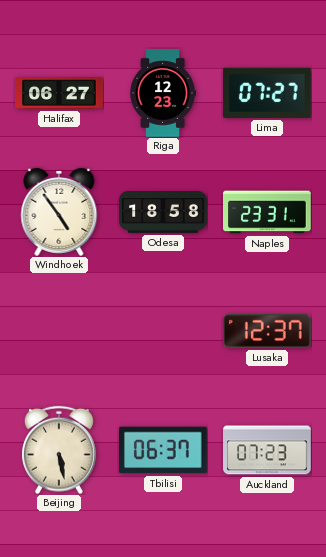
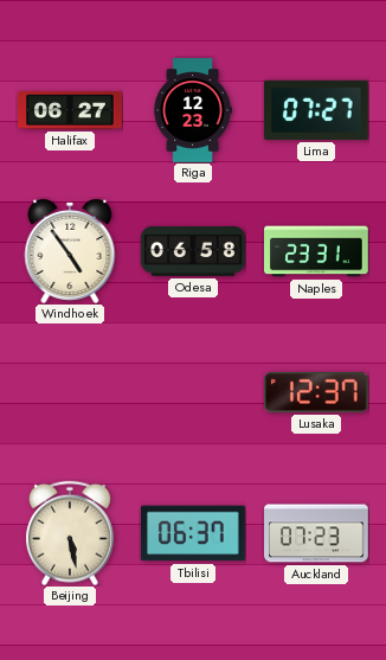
Odesa: 18:58 -> 06:58 (193, 252)
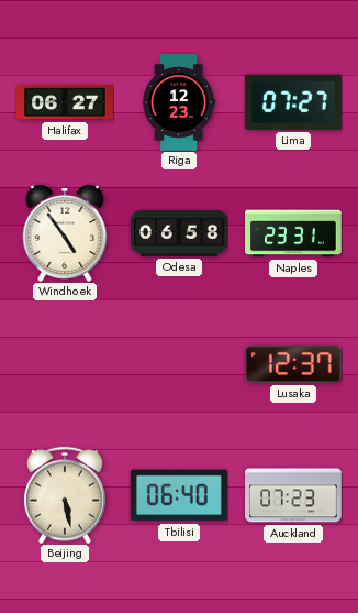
Tbilisi: 06:37 -> 06:40 (179, 495)
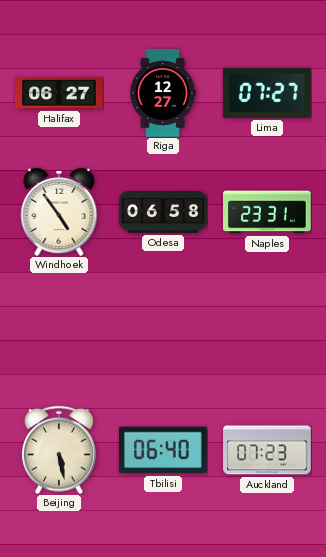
Riga: 12:23 -> 12:27 (163, 93)
Lusaka: 12:37 -> none (294, 364)
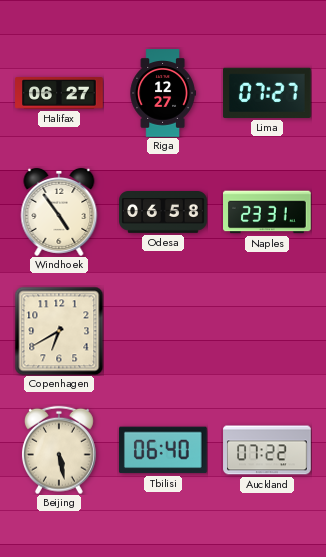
Copenhagen: none -> 6:40 (59, 331)
Auckland: 07:23 -> 07:22 (267, 450)
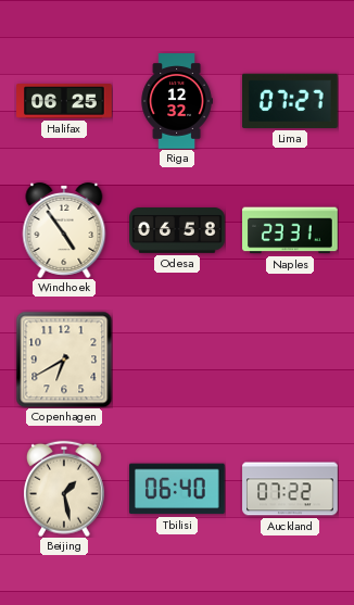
Halifax: 06:27 -> 06:25 (64, 101)
Riga: 12:27 -> 12:32 (177, 101)
Beijing: 5:28 -> 1:28 (64, 489)
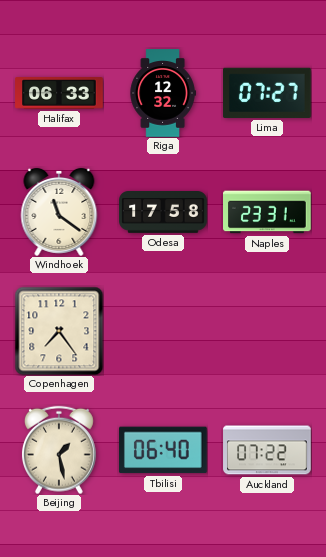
Halifax: 06:25 -> 06:33 (59, 93)
Windhoek: 4:54 -> 11:21 (59, 212)
Odesa: 06:58 -> 17:58 (163, 213)
Copenhagen: 6:40 -> 7:24 (59, 331)
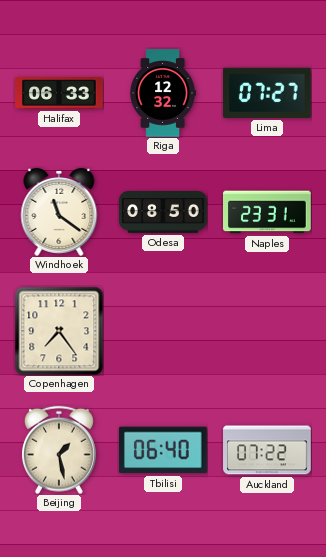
Odesa: 17:58 -> 08:50 (163, 213)
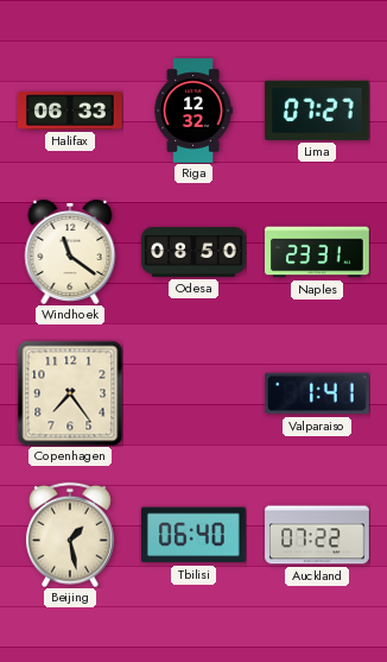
Valparaiso: none -> 1:41 (318, 393)
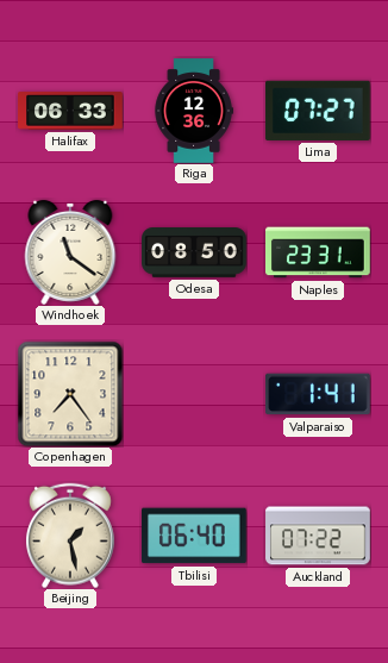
Riga: 12:32 -> 12:36 (194, 111)
